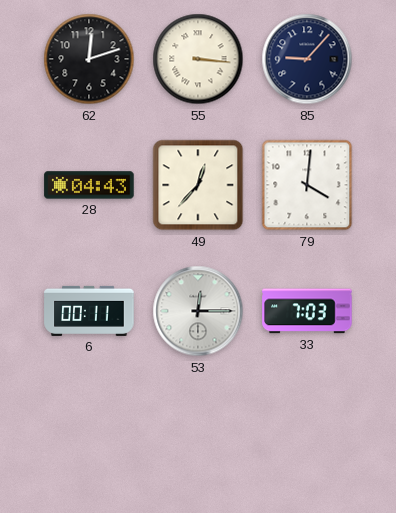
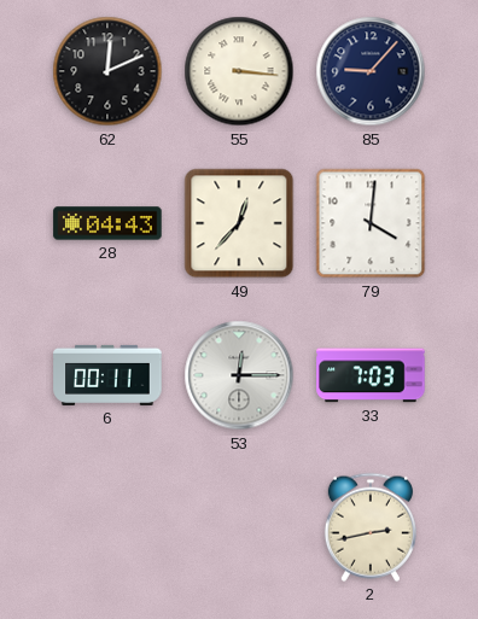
62: 12:12 -> 12:11 (107, 71)
2: none -> 2:43 (371, 527)
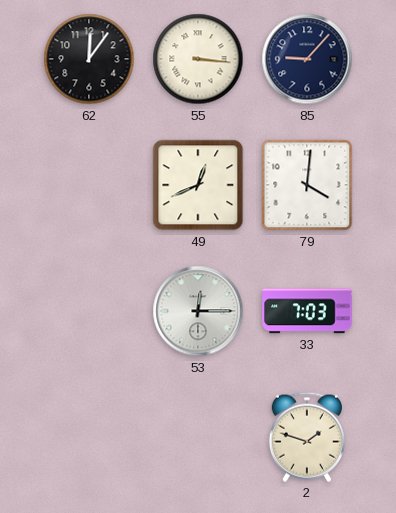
62: 12:11 -> 12:06 (89, 59)
28: 04:43 -> none (107, 223)
49: 12:37 -> 12:41 (198, 185)
6: 00:11 -> none (107, 375)
2: 2:43 -> 1:48 (307, 437)
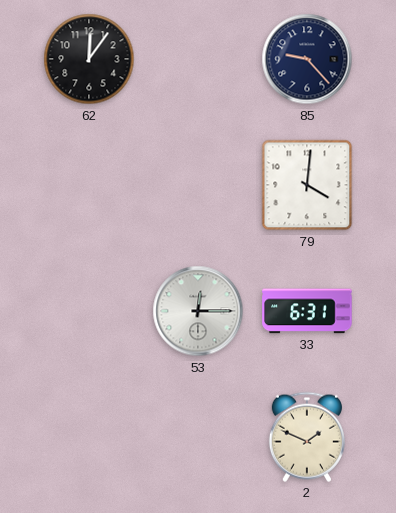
55: 3:16 -> none (198, 59)
85: 9:07 -> 9:23 (307, 59)
49: 12:41 -> none (198, 185)
33: 7:03 -> 6:31 (307, 311)
2: 1:48 -> 1:49 (307, 437)
